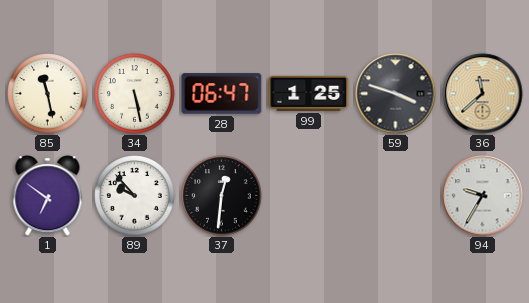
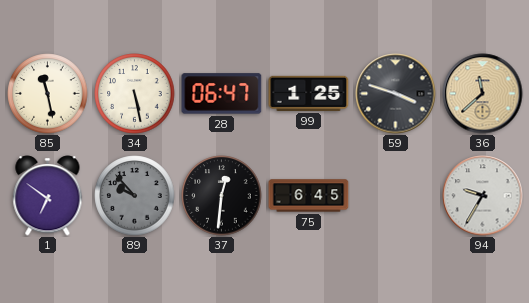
89 dial: white -> grey (135, 196)
75: none -> 6:45 (309, 196)
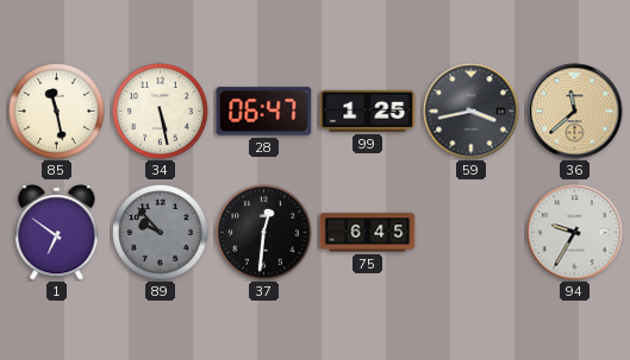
59: 3:48 -> 3:43 (472, 112)
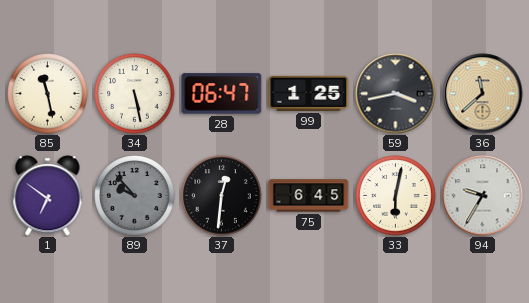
33: none -> 6:02 (396, 196)
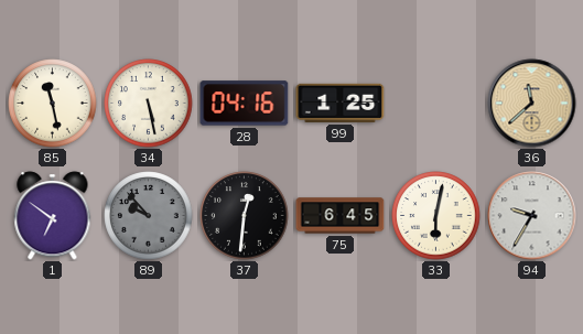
28: 06:47 -> 04:16 (245, 104)
59: 3:43 -> none (396, 94)
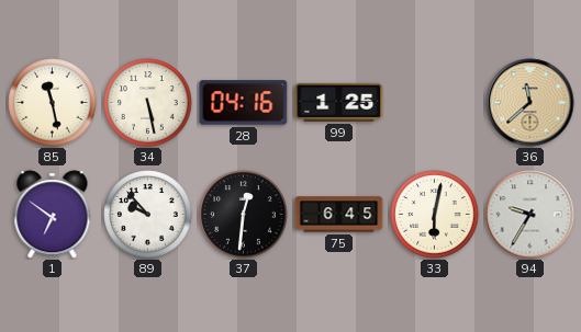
89 dial: grey -> white (148, 215)
